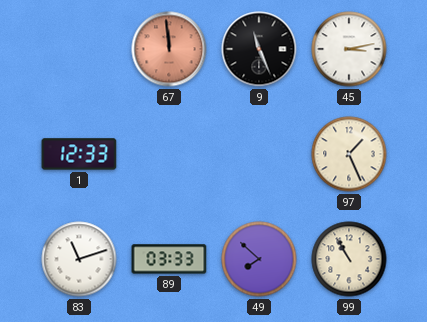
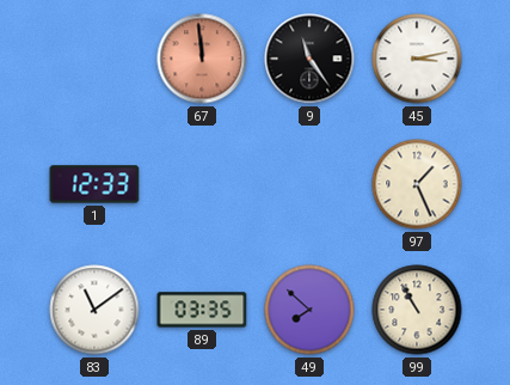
9: 11:26 -> 11:24 (309, 59)
83: 11:12 -> 11:09 (94, 310)
89: 03:33 -> 03:35 (202, 310)
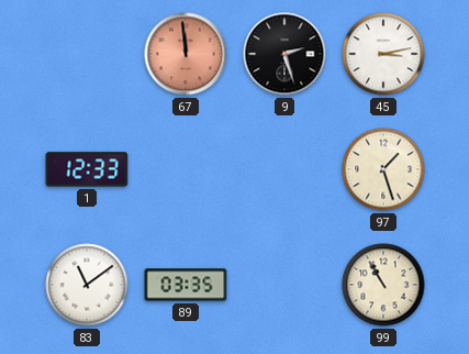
9: 11:24 -> 2:27 (284, 54)
97: 1:26 -> 1:27 (383, 169)
49: 7:52 -> none (309, 310)
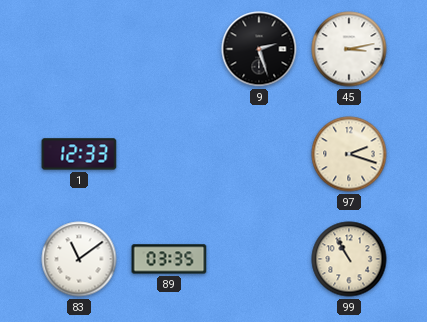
67: 11:59 -> none (186, 54)
97: 1:27 -> 2:18 (349, 154)
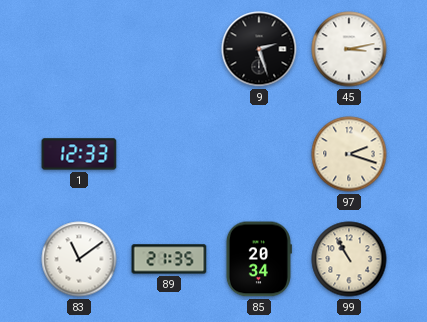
89: 03:35 -> 21:35 (169, 259)
85: none -> 20:34 (258, 259)
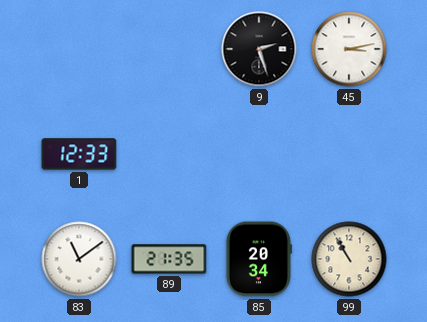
97: 2:18 -> none (349, 154)
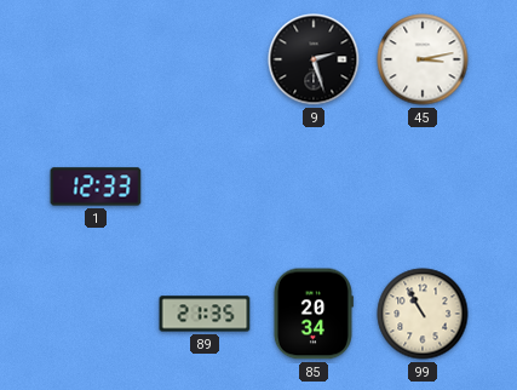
83: 11:09 -> none (79, 259)
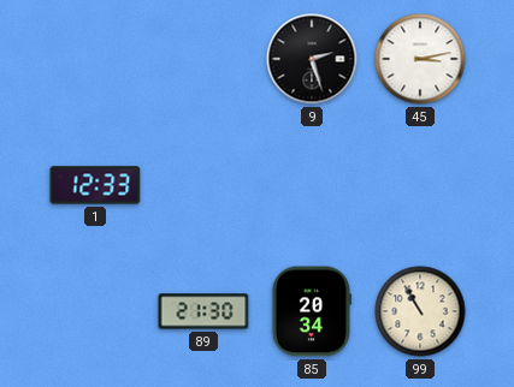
89: 21:35 -> 21:30 (203, 311)
